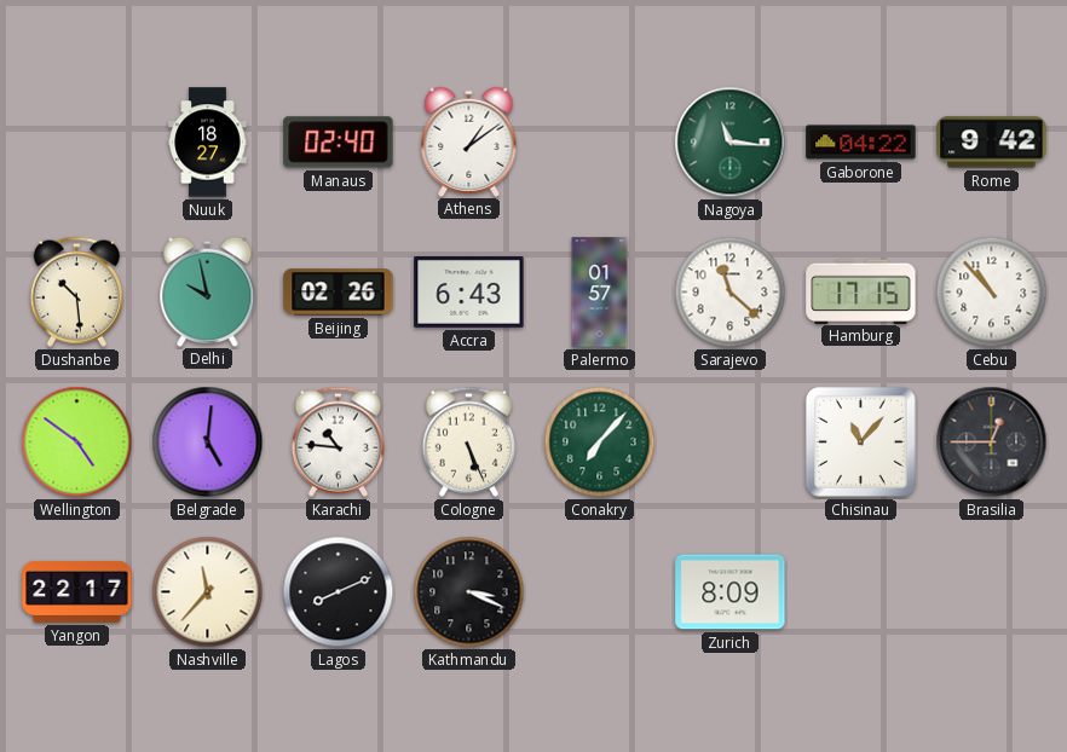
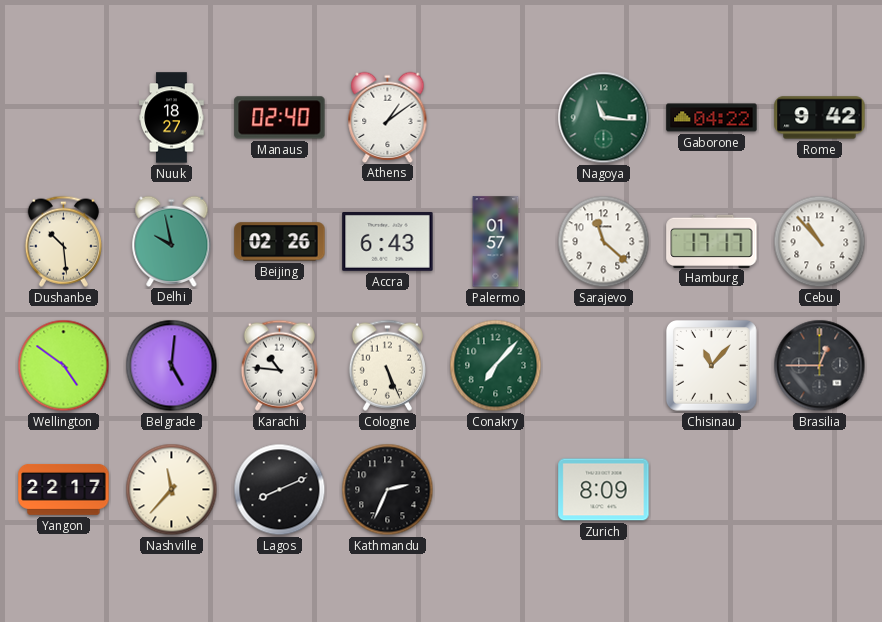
Hamburg: 17:15 -> 17:17 (712, 241)
Kathmandu: 3:19 -> 2:34 (388, 490)
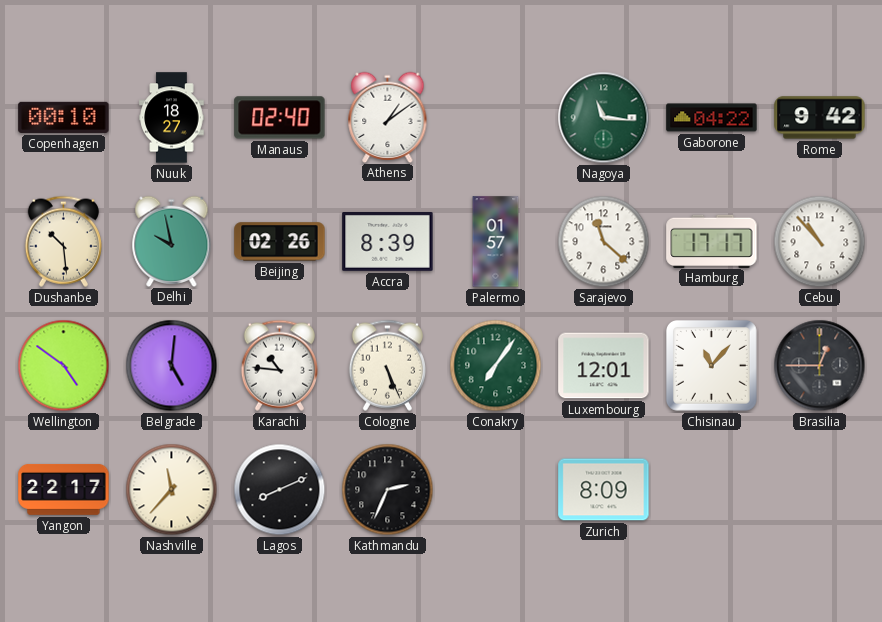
Copenhagen: none -> 00:10 (64, 117)
Accra: 6:43 -> 8:39 (388, 242)
Conakry: 7:07 -> 7:06 (496, 366)
Luxembourg: none -> 12:01 (604, 366)
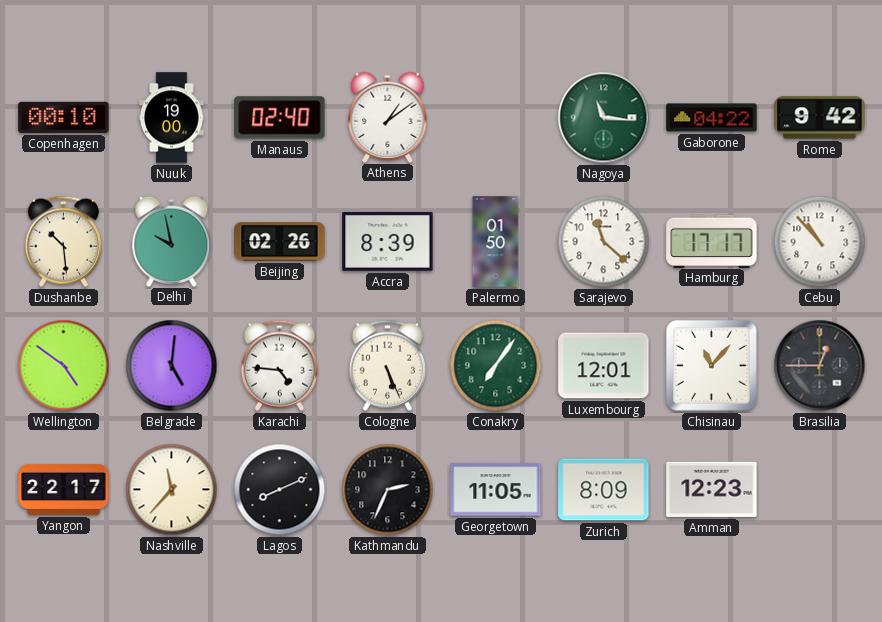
Nuuk: 18:27 -> 19:00 (172, 118)
Palermo: 01:57 -> 01:50 (496, 242)
Karachi: 10:46 -> 4:46 (279, 365)
Georgetown: none -> 11:05 (496, 490)
Amman: none -> 12:23 (712, 489)
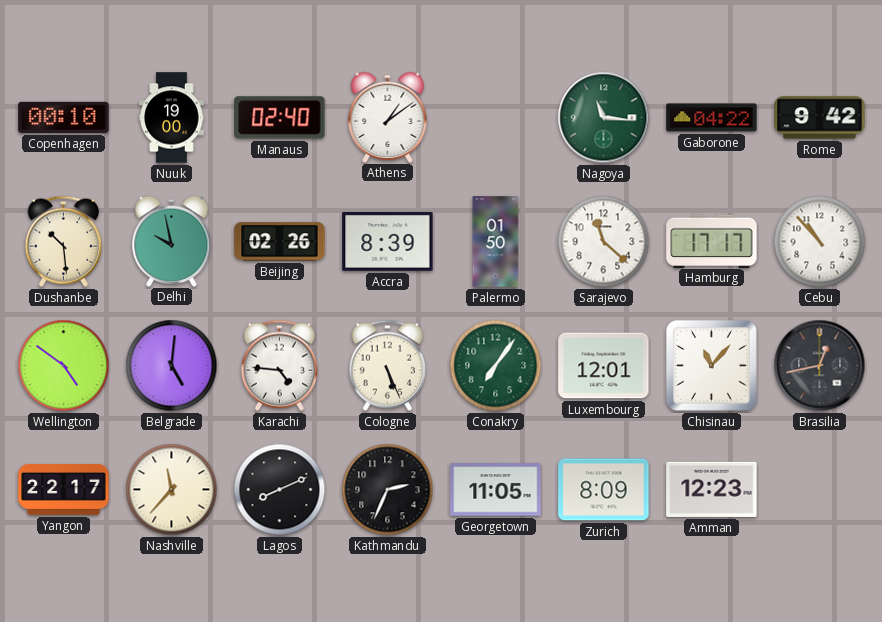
Brasilia: 12:45 -> 12:43 (820, 366)
